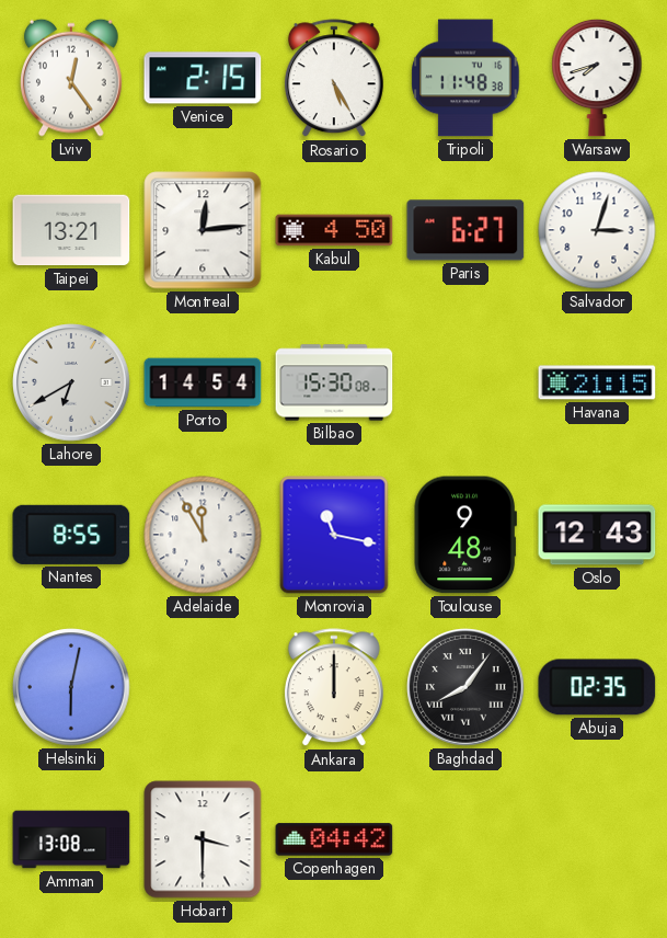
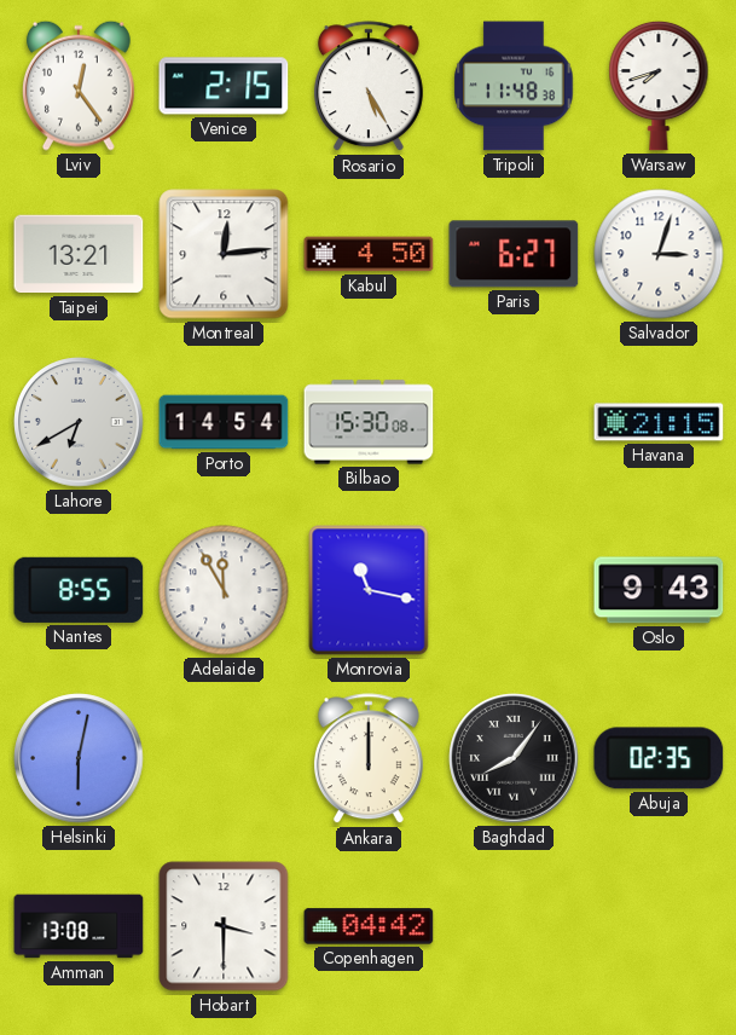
Toulouse: 9:48 -> none (465, 535)
Oslo: 12:43 -> 9:43 (659, 590)
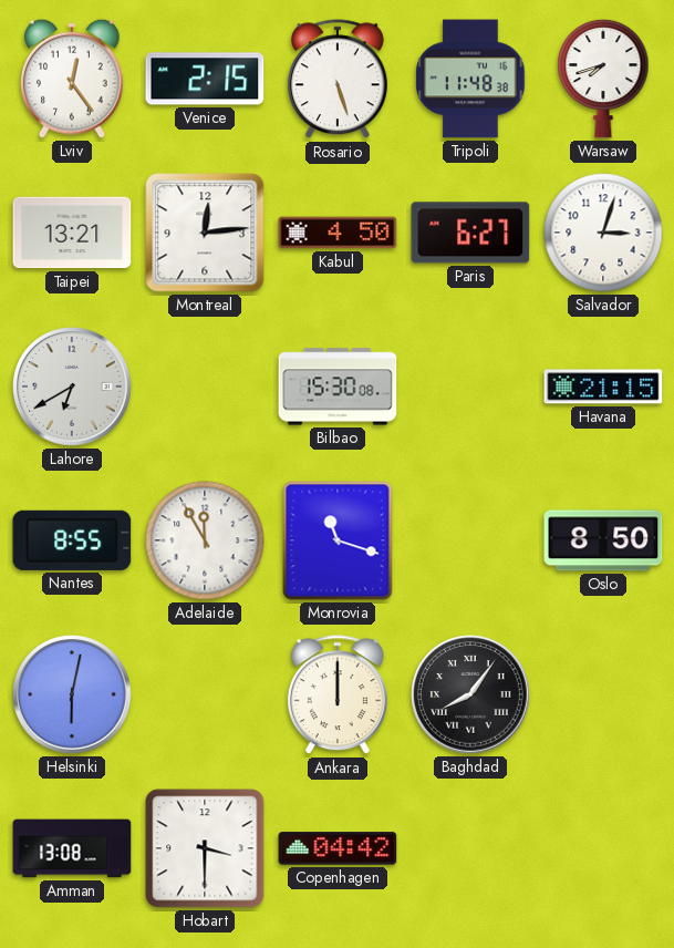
Rosario: 5:25 -> 5:27 (338, 80)
Porto: 14:54 -> none (224, 422)
Monrovia: 11:17 -> 11:18 (338, 540)
Oslo: 9:43 -> 8:50 (603, 540)
Abuja: 02:35 -> none (659, 758)
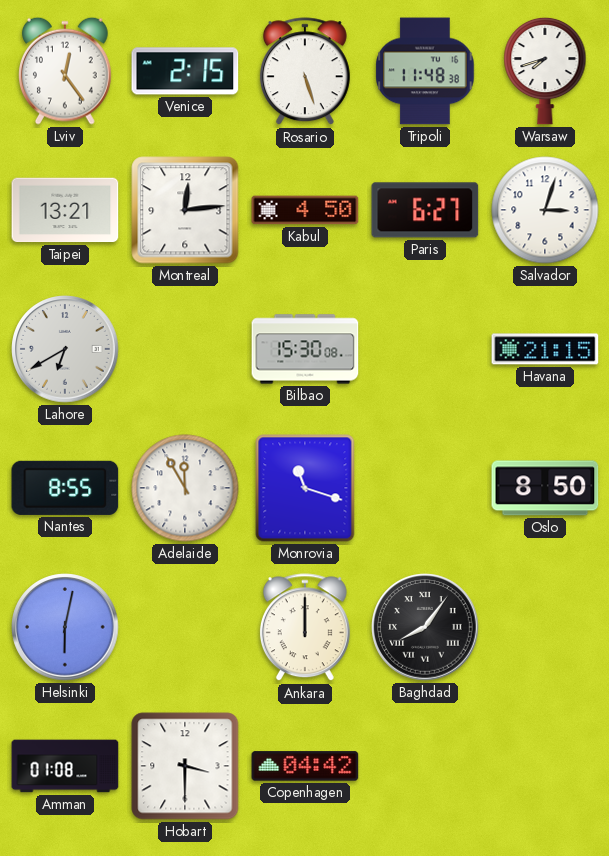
Amman: 13:08 -> 01:08 (65, 766)
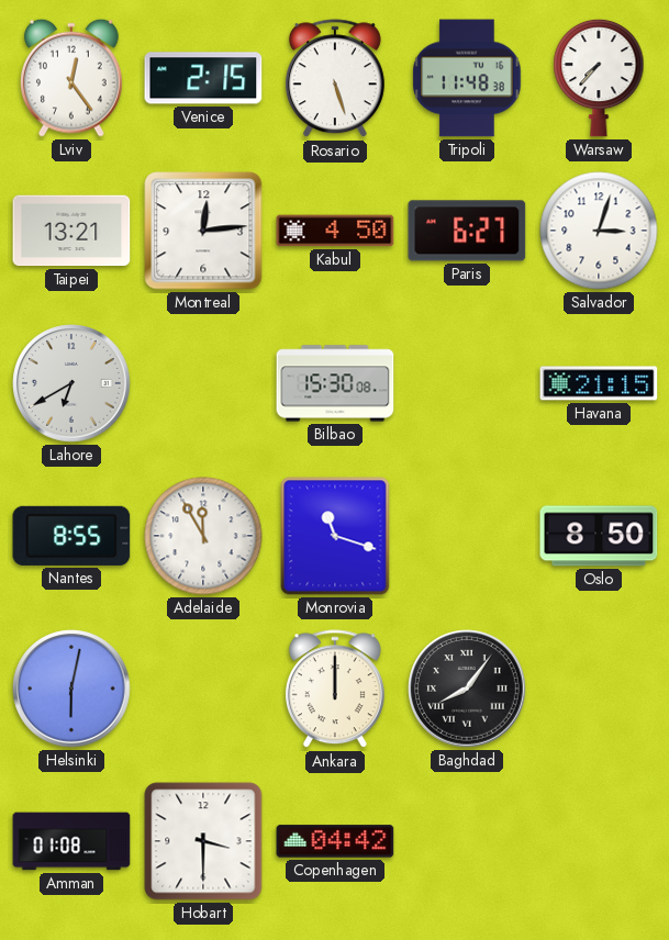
Warsaw: 7:42 -> 7:37 (599, 78)
